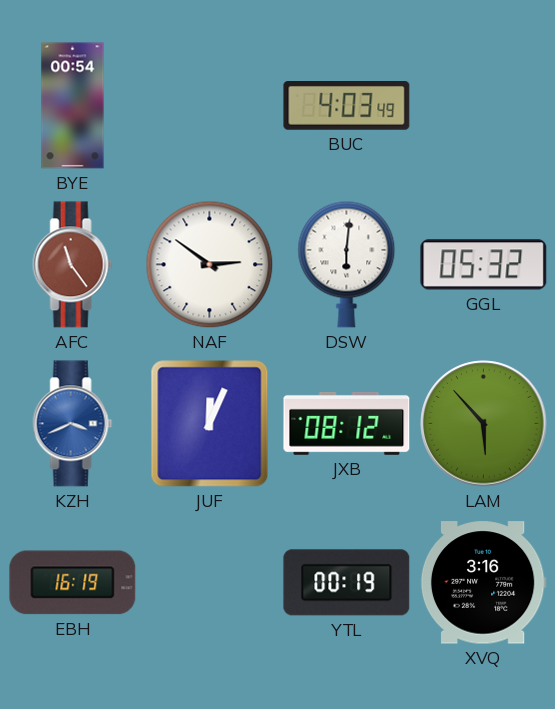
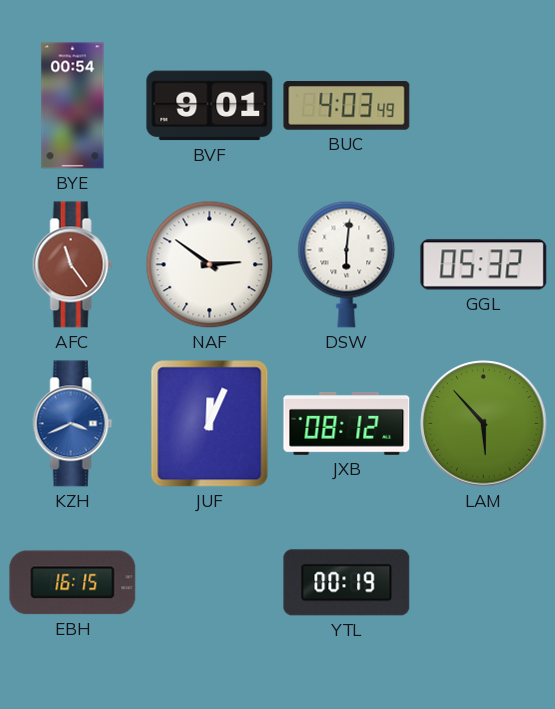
BVF: none -> 9:01 (210, 106)
EBH: 16:19 -> 16:15 (73, 583)
XVQ: 3:16 -> none (483, 583)
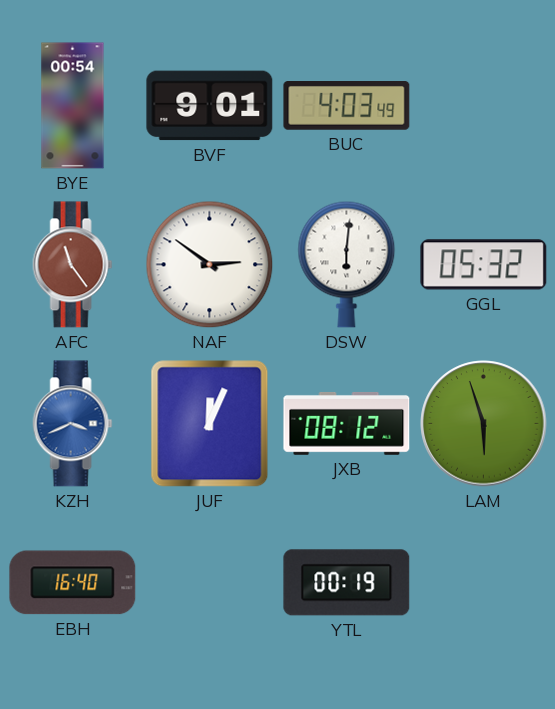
LAM: 5:53 -> 5:57 (484, 424)
EBH: 16:15 -> 16:40 (73, 583)
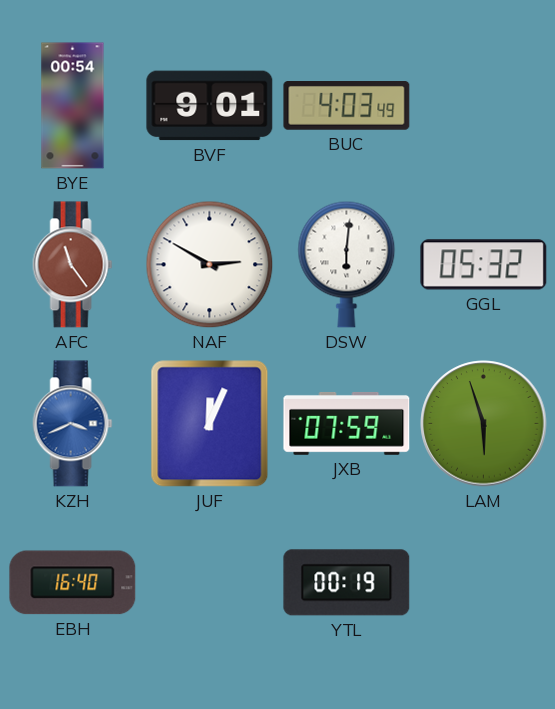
NAF: 2:51 -> 2:50 (210, 265)
JXB: 08:12 -> 07:59 (347, 423)
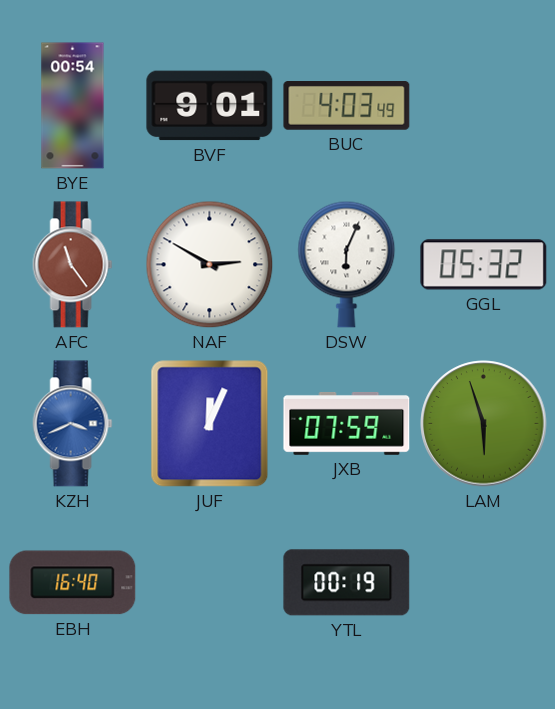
DSW: 6:01 -> 6:04 (347, 264)
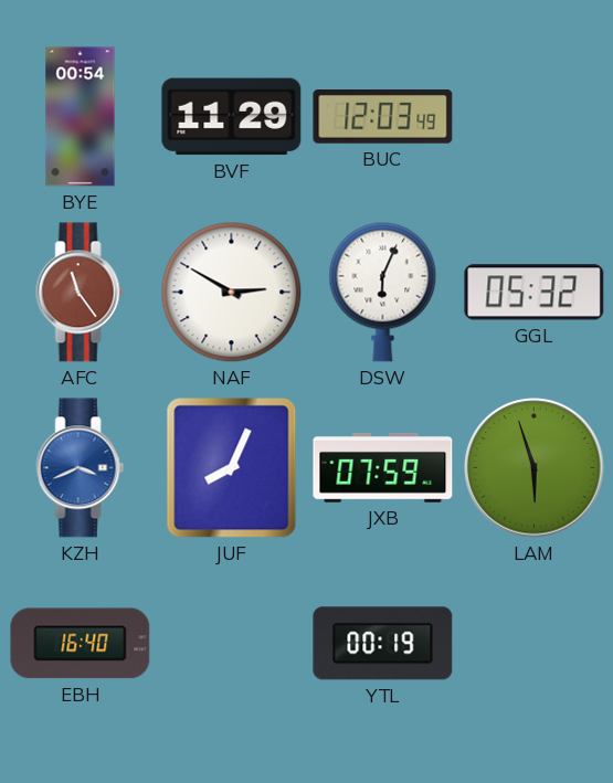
BVF: 9:01 -> 11:29 (232, 117)
BUC: 4:03 -> 12:03 (383, 117)
JUF: 12:04 -> 8:04 (232, 468)
